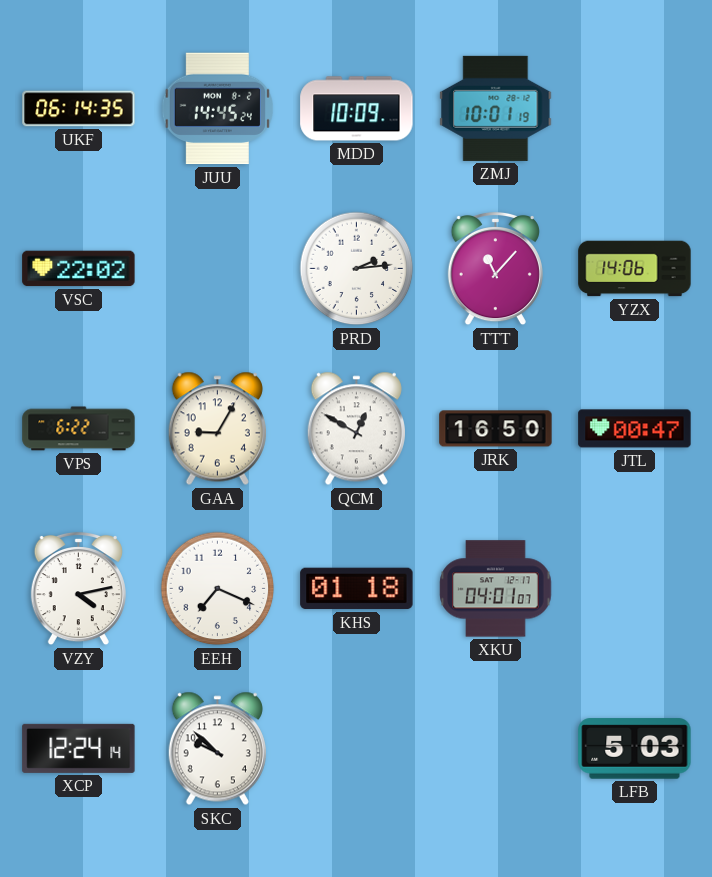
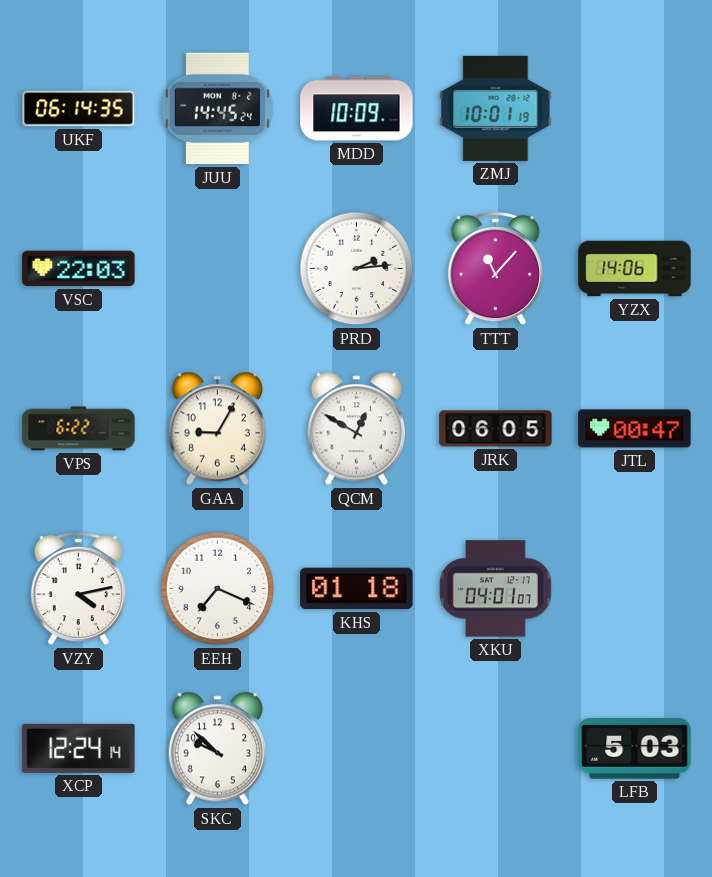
VSC: 22:02 -> 22:03 (79, 269)
JRK: 16:50 -> 06:05 (496, 429)
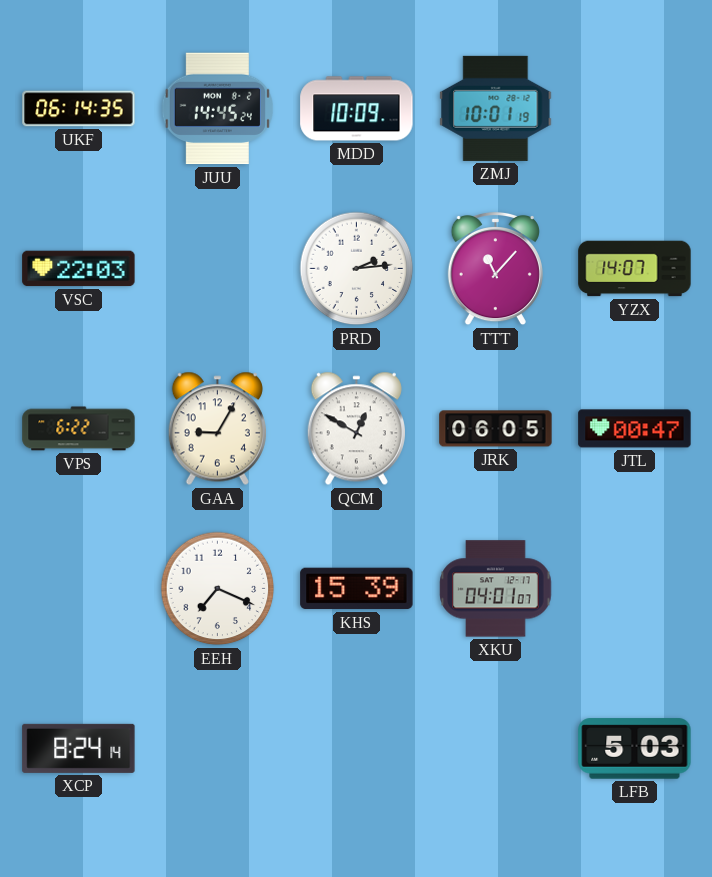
YZX: 14:06 -> 14:07 (635, 269)
VZY: 4:13 -> none (78, 589)
KHS: 01:18 -> 15:39 (357, 589)
XCP: 12:24 -> 8:24 (79, 748)
SKC: 9:52 -> none (217, 749)
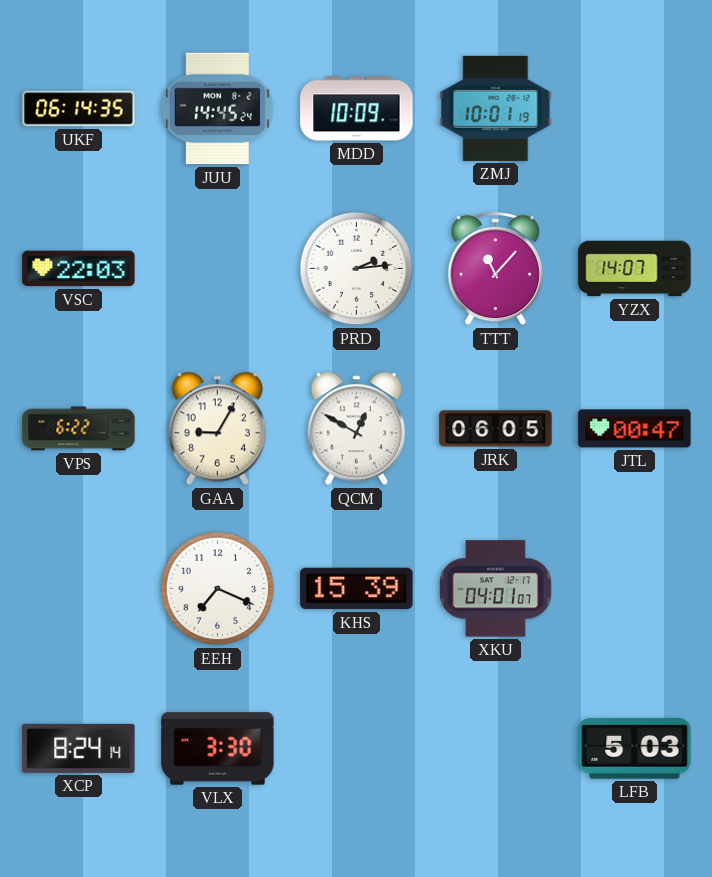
VLX: none -> 3:30 (218, 749)
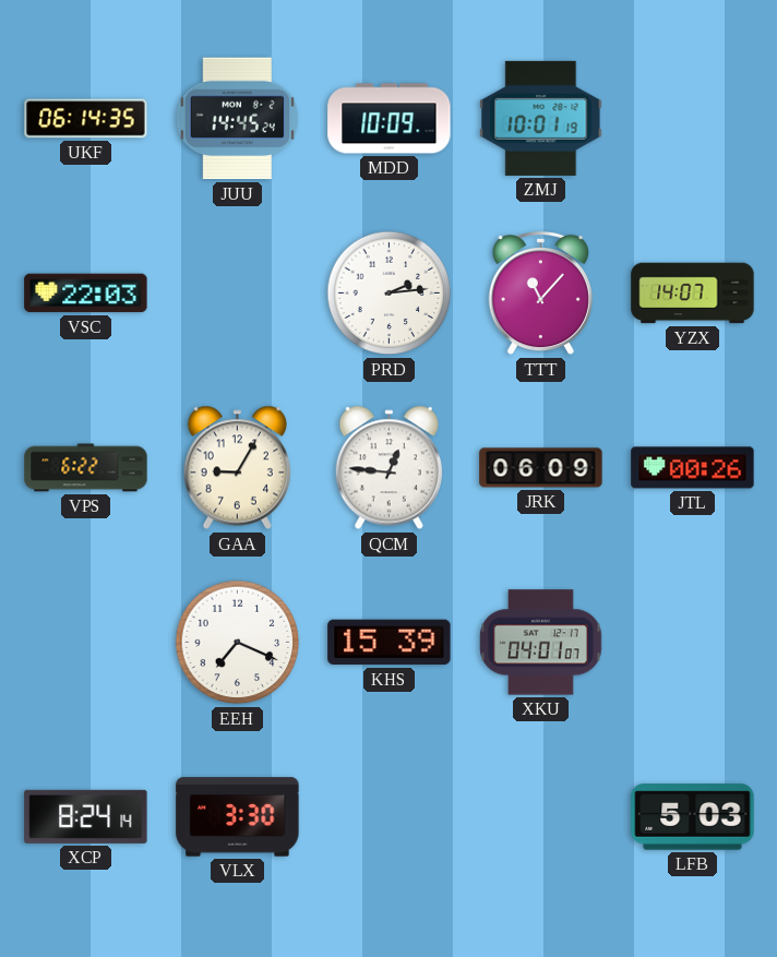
QCM: 12:50 -> 12:46 (388, 468)
JRK: 06:05 -> 06:09 (541, 468)
JTL: 00:47 -> 00:26 (693, 468)
